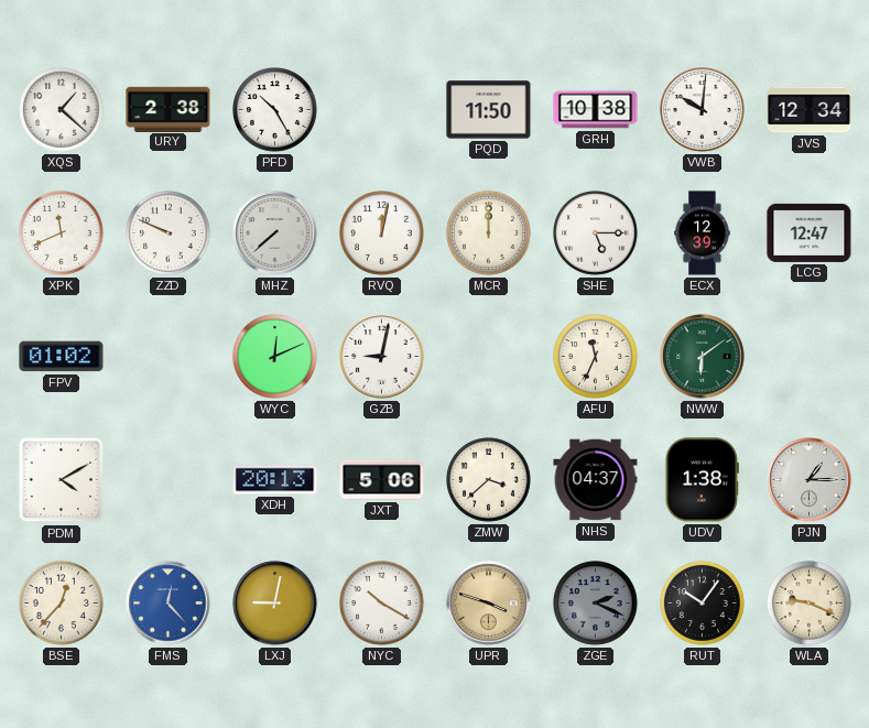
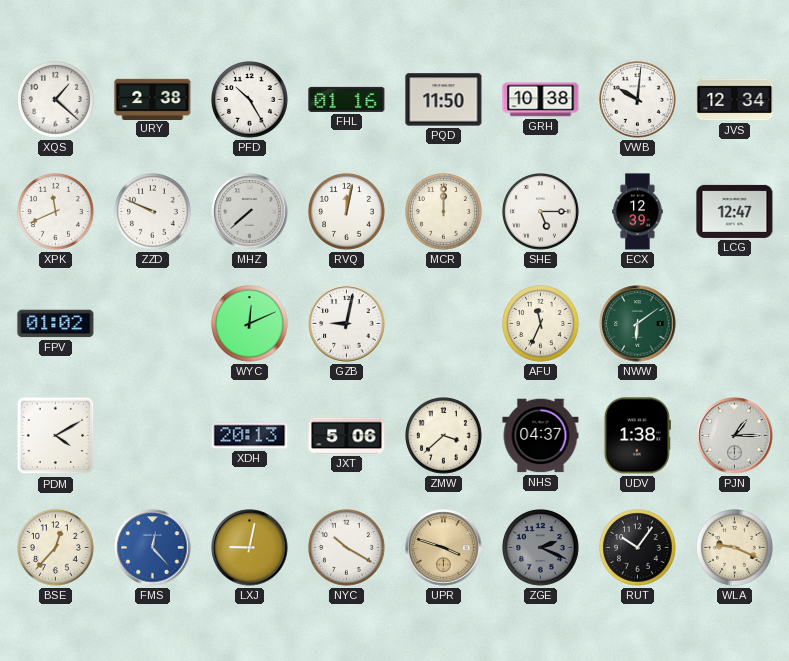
FHL: none -> 01:16 (347, 99)
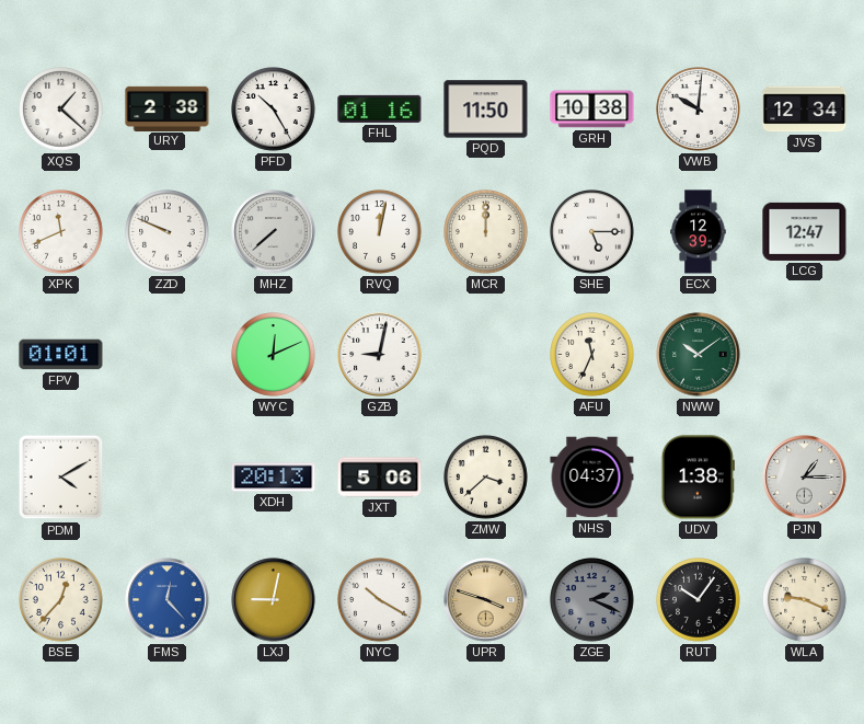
FPV: 01:02 -> 01:01 (61, 355)
NWW: 6:09 -> 10:09 (699, 355)
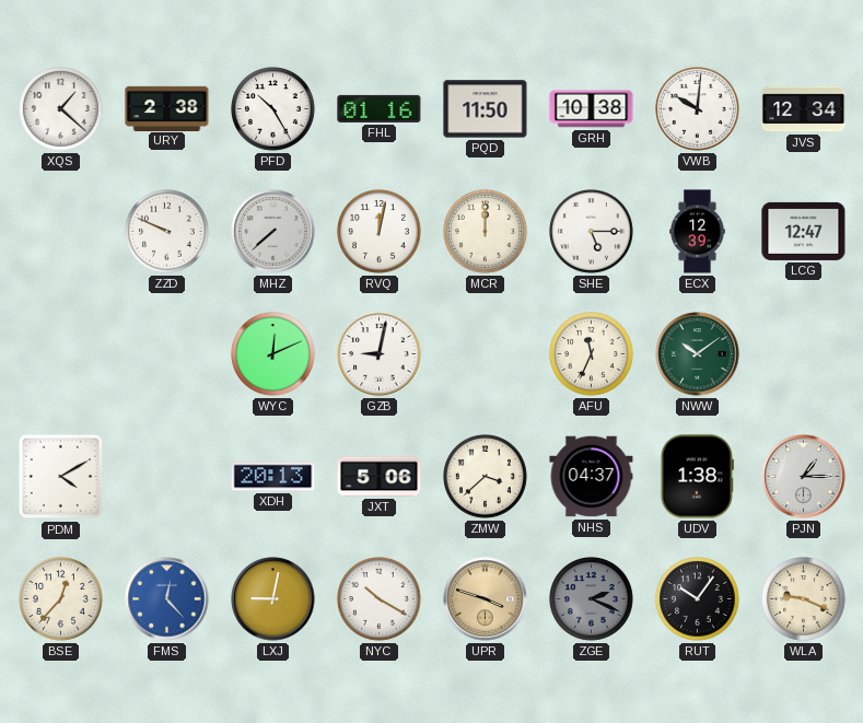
XPK: 11:41 -> none (61, 232)
FPV: 01:01 -> none (61, 355)
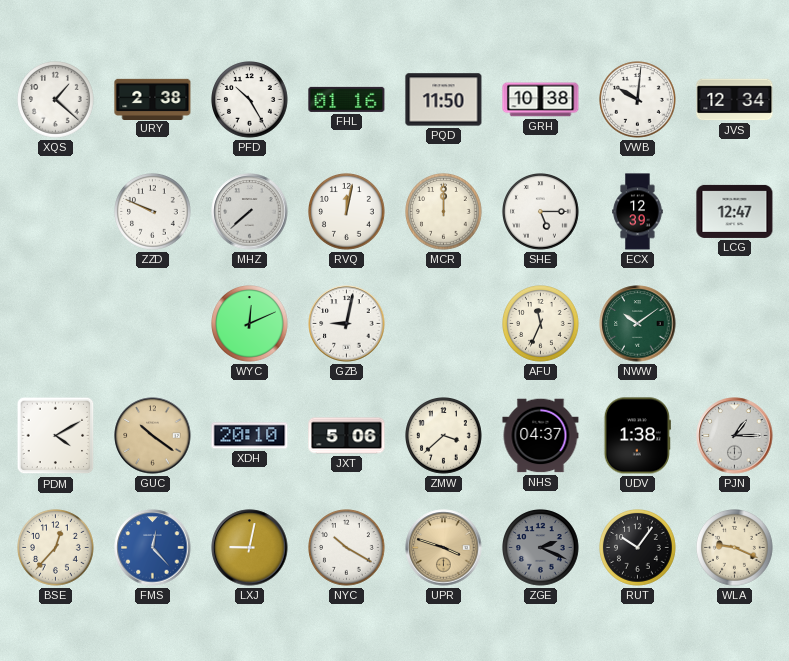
GUC: none -> 10:21 (153, 436)
XDH: 20:13 -> 20:10 (250, 436)
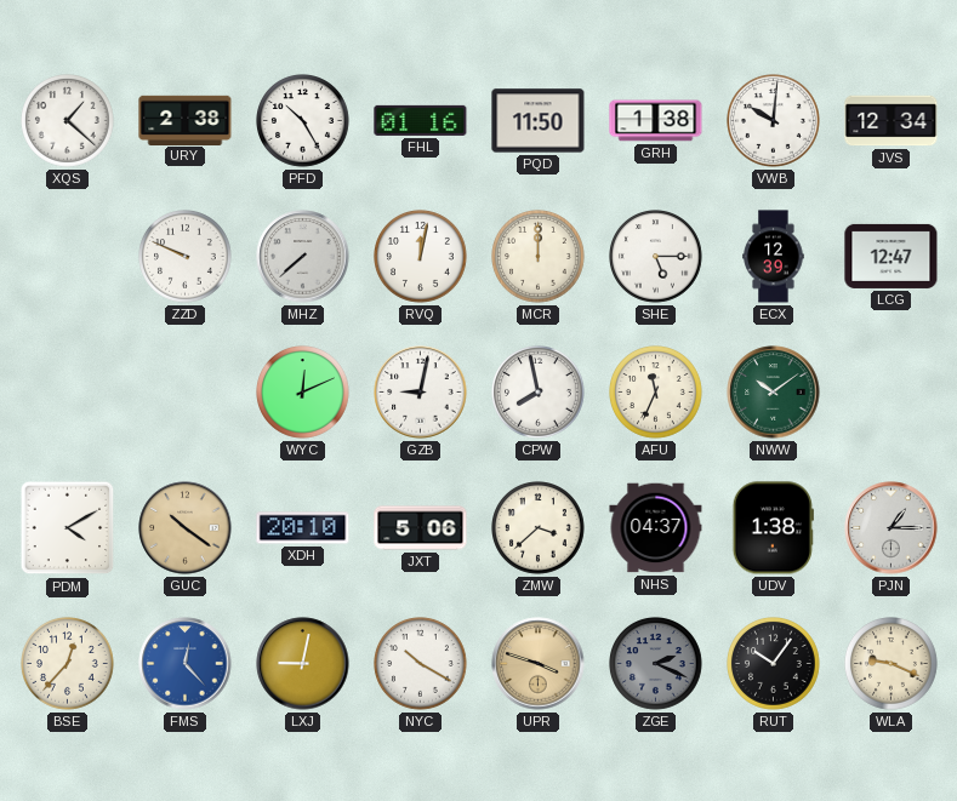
GRH: 10:38 -> 1:38 (656, 121)
CPW: none -> 7:58 (539, 393)
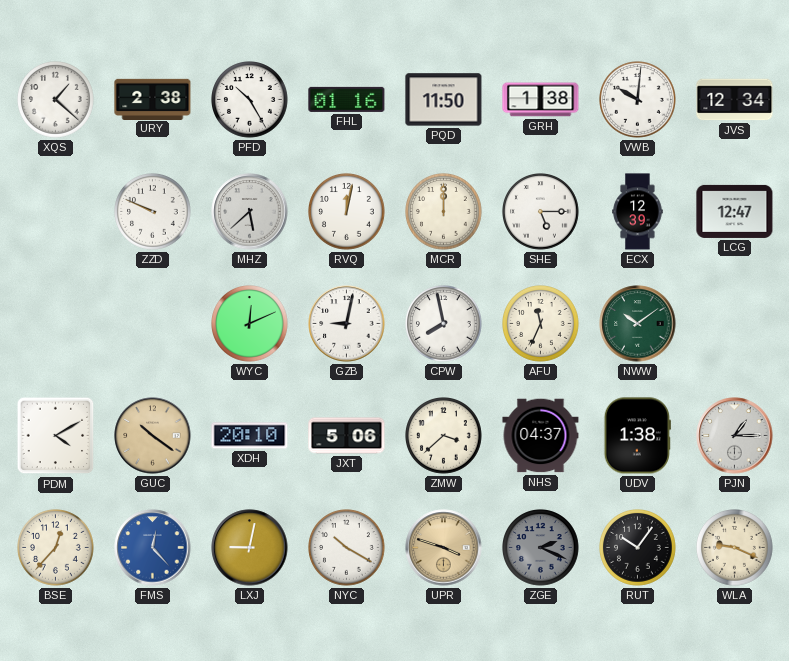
MHZ: 7:38 -> 5:38 (250, 212)
